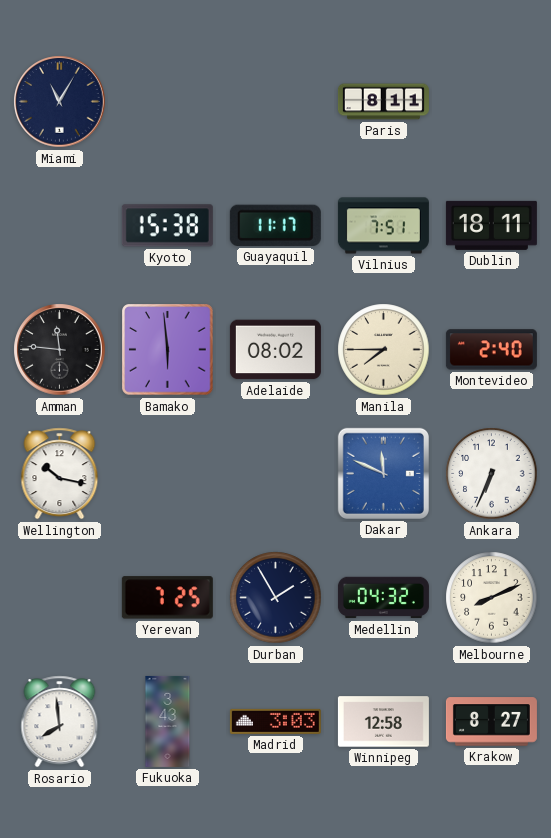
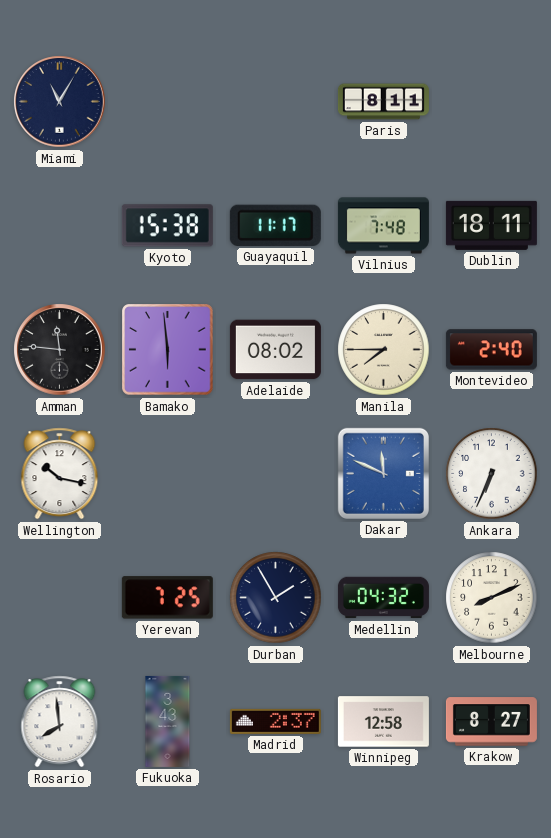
Vilnius: 7:51 -> 7:48 (383, 226)
Madrid: 3:03 -> 2:37 (275, 721)
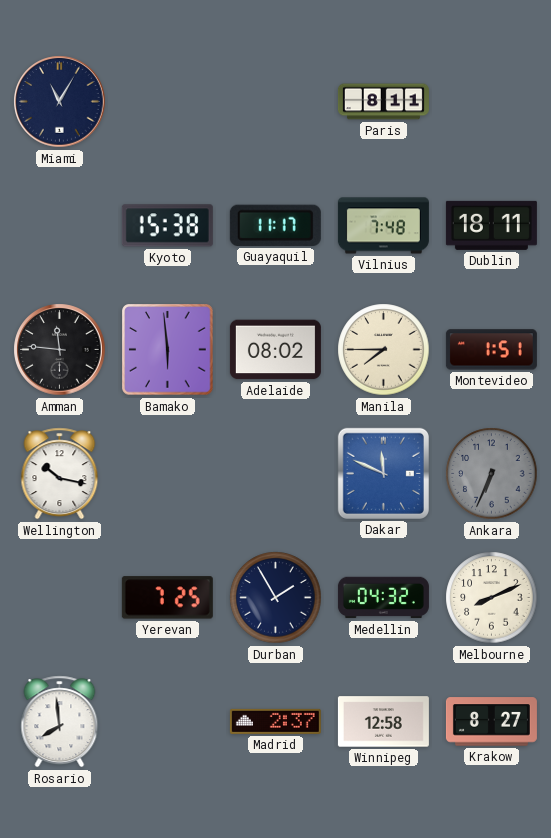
Montevideo: 2:40 -> 1:51 (491, 350)
Ankara dial: white -> grey (492, 474)
Fukuoka: 3:43 -> none (168, 721)
